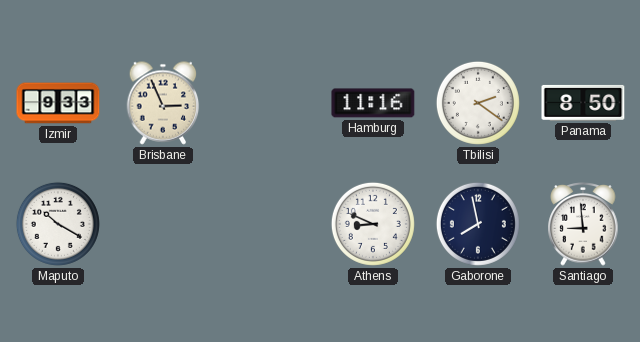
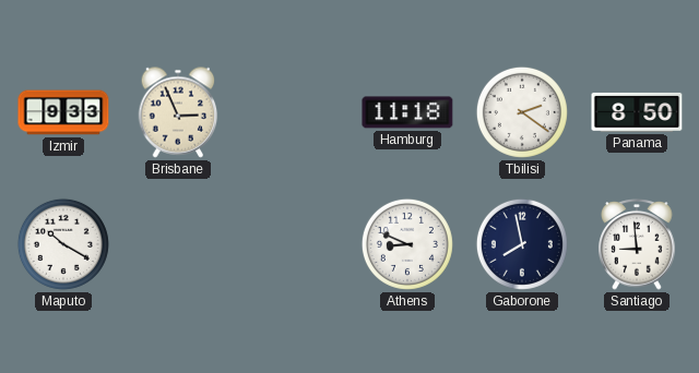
Hamburg: 11:16 -> 11:18 (407, 112)
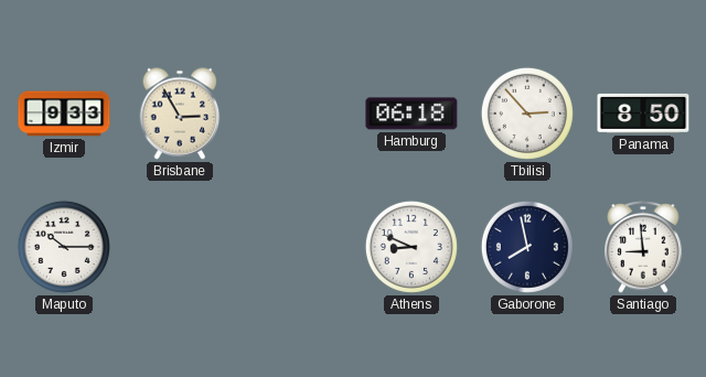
Brisbane: 2:56 -> 2:55 (180, 114)
Hamburg: 11:18 -> 06:18 (411, 114)
Tbilisi: 2:21 -> 2:53 (527, 114)
Maputo: 10:20 -> 10:15 (64, 247)
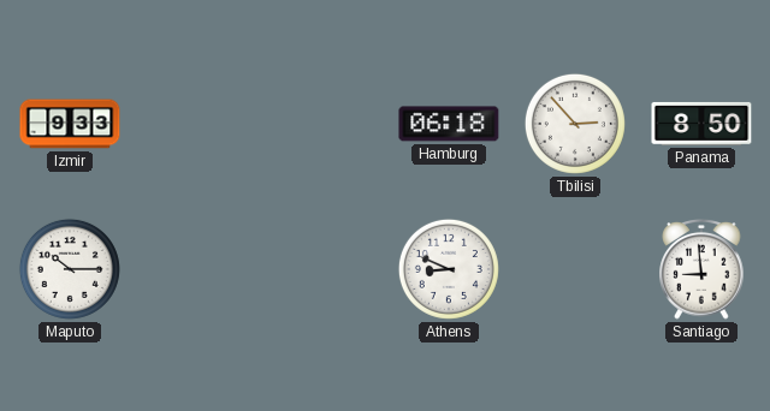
Brisbane: 2:55 -> none (180, 114)
Gaborone: 7:58 -> none (527, 247)
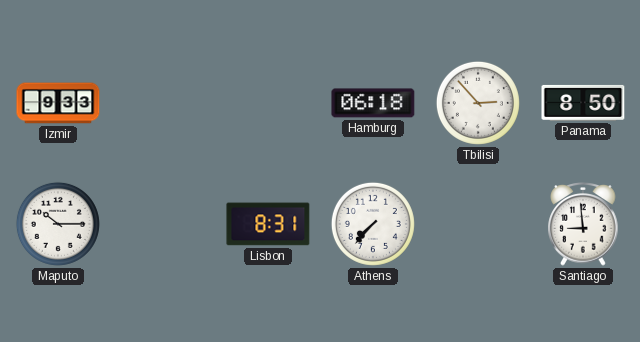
Lisbon: none -> 8:31 (268, 224)
Athens: 8:49 -> 7:37 (373, 224)
